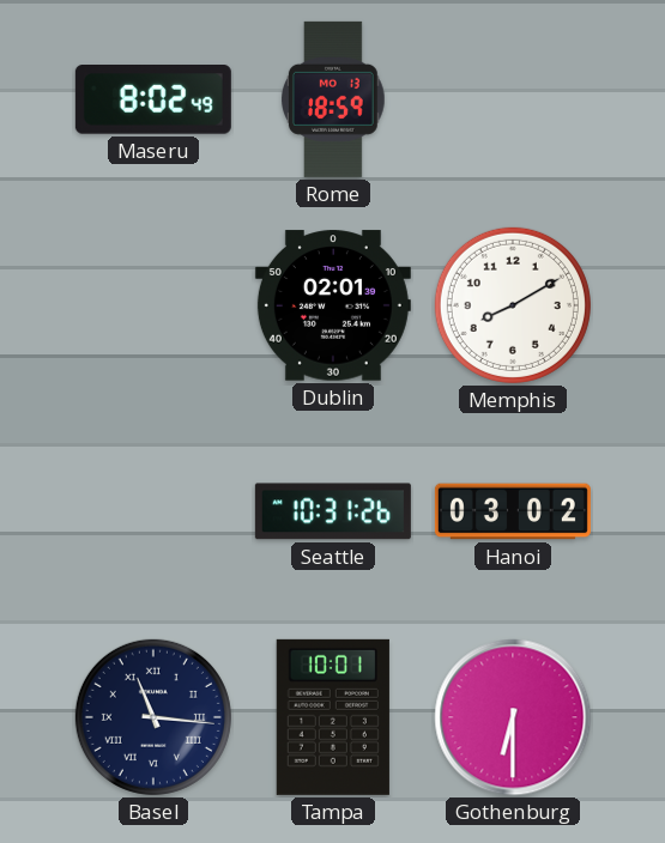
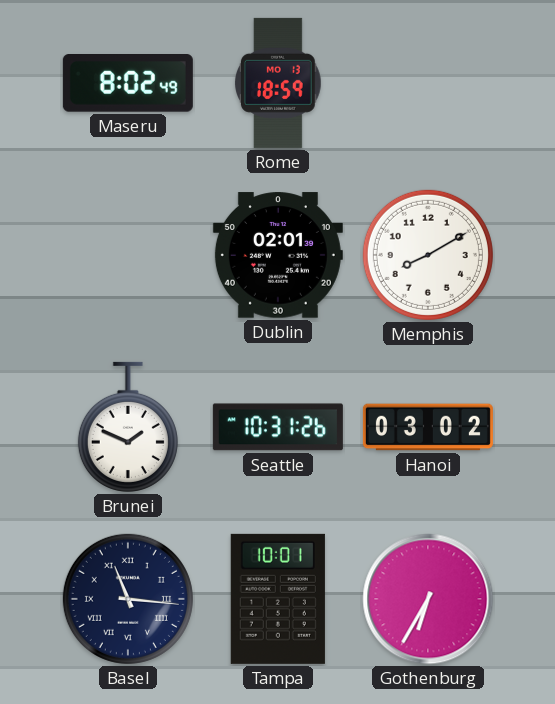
Brunei: none -> 1:49 (128, 427)
Gothenburg: 6:30 -> 6:35 (428, 599)
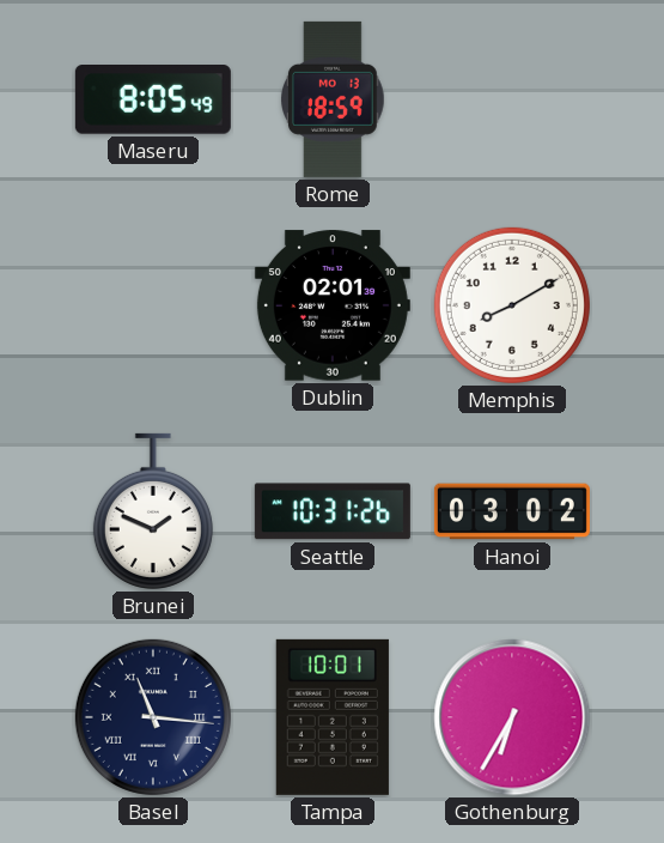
Maseru: 8:02 -> 8:05 (153, 101)
